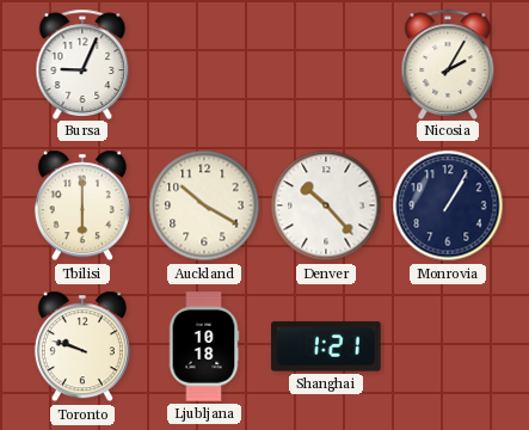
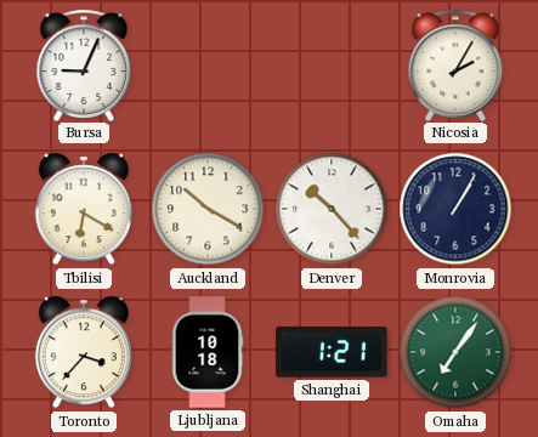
Tbilisi: 6:00 -> 6:20 (84, 209)
Toronto: 9:48 -> 3:37 (84, 352)
Omaha: none -> 7:06 (455, 352)
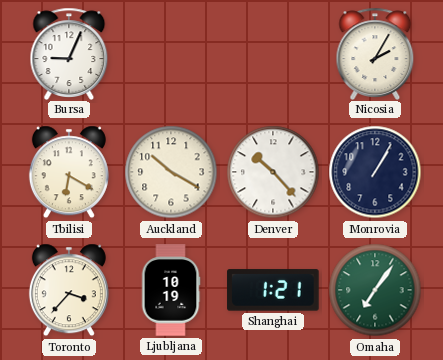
Ljubljana: 10:18 -> 10:19 (171, 290)
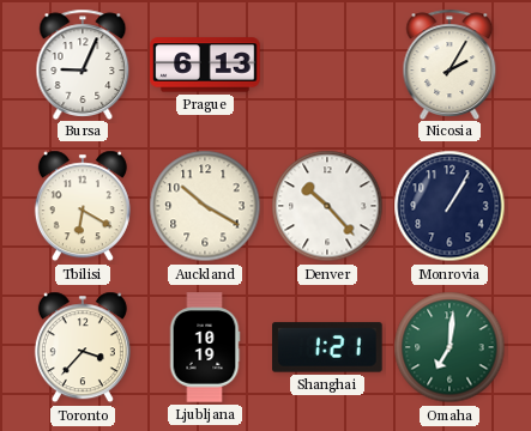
Prague: none -> 6:13 (205, 65)
Omaha: 7:06 -> 7:01 (449, 347)
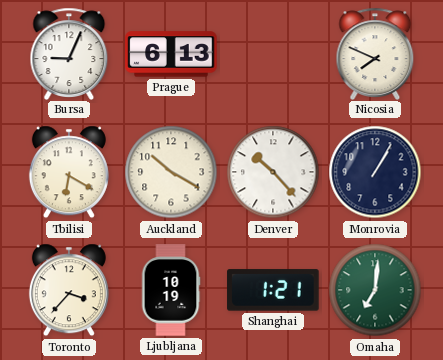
Nicosia: 2:05 -> 7:49 (375, 53)
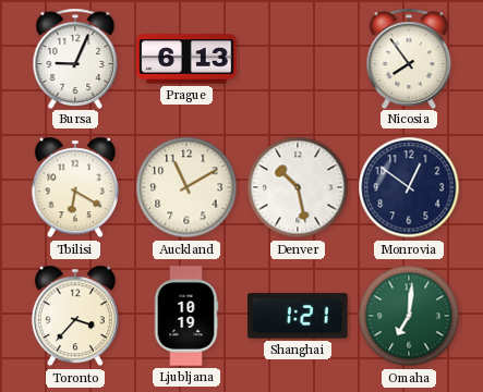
Nicosia: 7:49 -> 7:54 (409, 58)
Auckland: 10:20 -> 11:10 (186, 187)
Denver: 10:23 -> 10:28 (298, 187)
Monrovia: 1:05 -> 12:51 (409, 187)
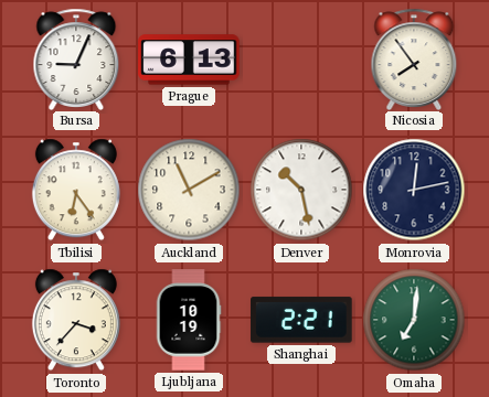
Tbilisi: 6:20 -> 6:24 (76, 190)
Monrovia: 12:51 -> 12:13 (414, 190)
Shanghai: 1:21 -> 2:21 (301, 320)
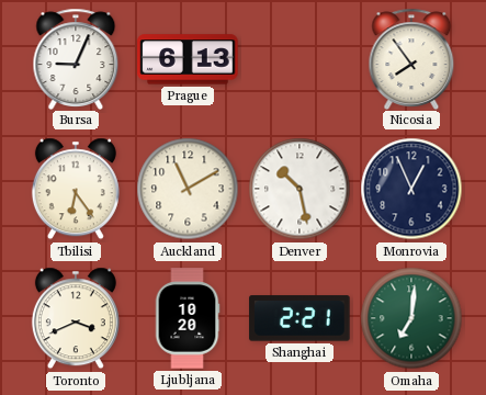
Monrovia: 12:13 -> 12:56 (411, 189)
Toronto: 3:37 -> 3:41 (76, 318)
Ljubljana: 10:19 -> 10:20 (188, 318)
